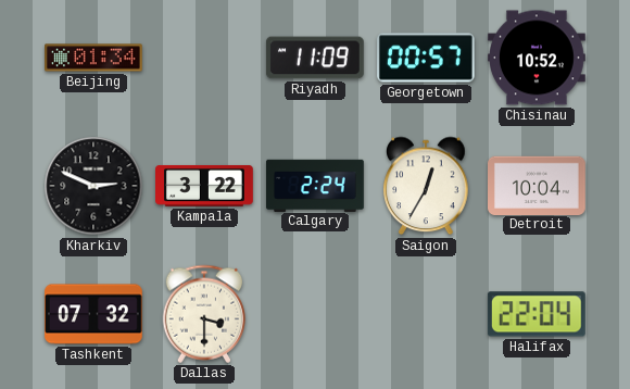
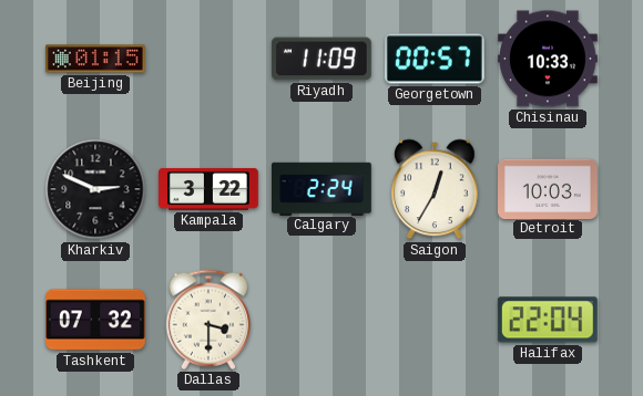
Beijing: 01:34 -> 01:15 (96, 59)
Chisinau: 10:52 -> 10:33 (549, 59)
Detroit: 10:04 -> 10:03 (549, 188)
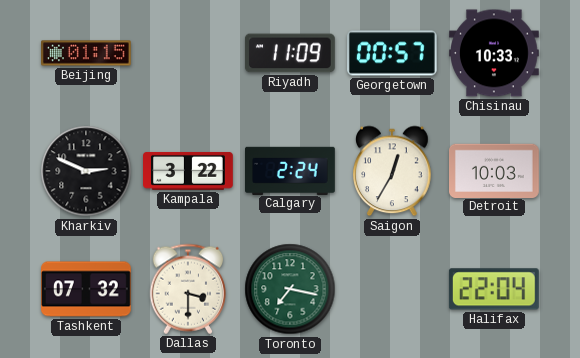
Toronto: none -> 7:17 (290, 289)
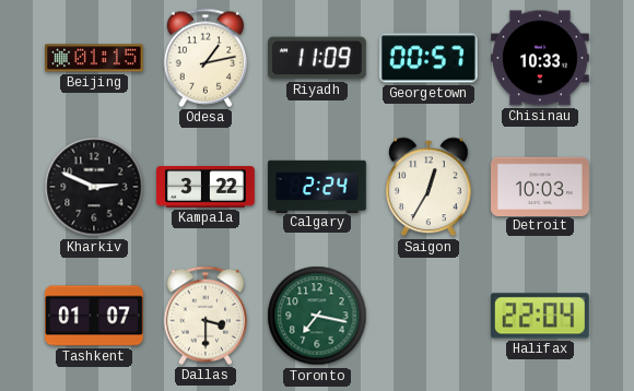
Odesa: none -> 1:13 (206, 58)
Tashkent: 07:32 -> 01:07 (95, 316)
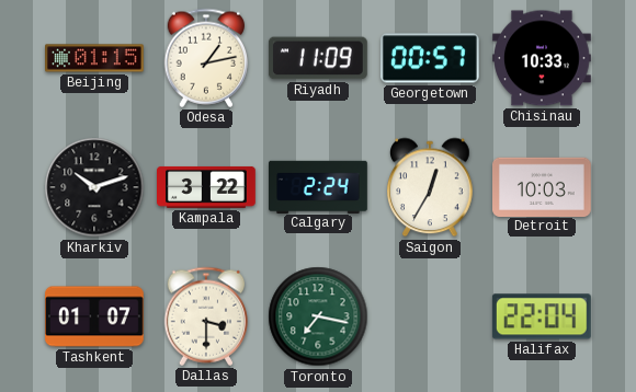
Kharkiv: 2:49 -> 10:12 (94, 187)
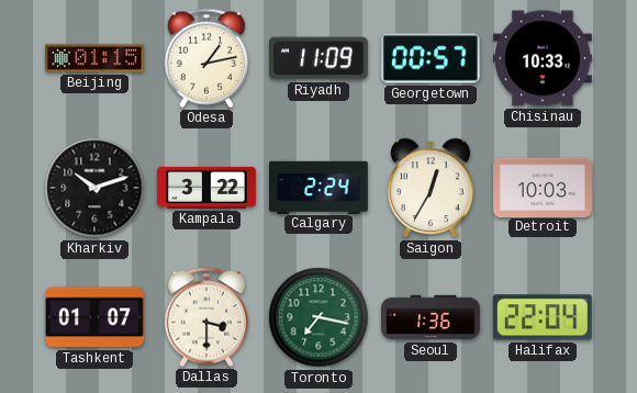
Seoul: none -> 1:36 (431, 317)
